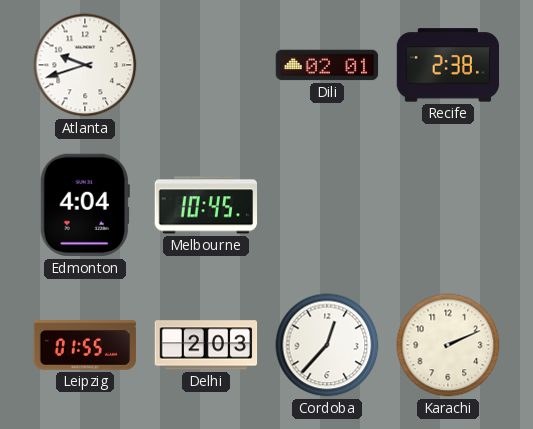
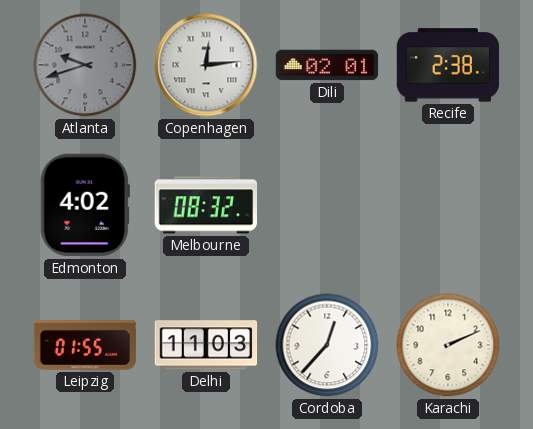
Atlanta dial: white -> grey (85, 65)
Copenhagen: none -> 12:14 (206, 65)
Edmonton: 4:04 -> 4:02 (85, 205)
Melbourne: 10:45 -> 08:32 (206, 205)
Delhi: 2:03 -> 11:03 (206, 345)
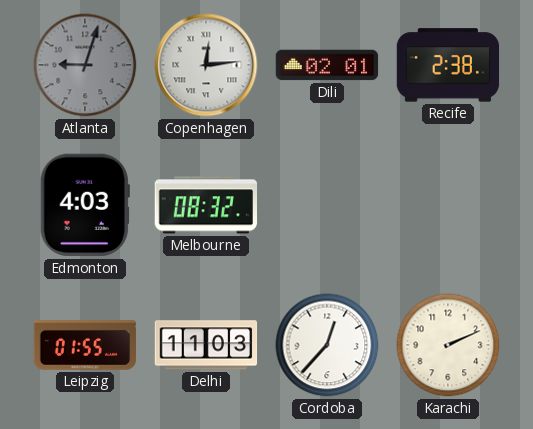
Atlanta: 9:42 -> 9:03 (85, 65)
Edmonton: 4:02 -> 4:03 (85, 205)
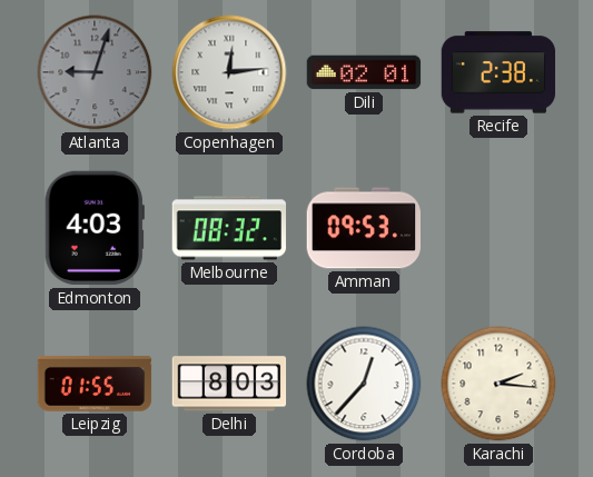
Amman: none -> 09:53 (363, 228)
Delhi: 11:03 -> 8:03 (229, 384)
Karachi: 2:11 -> 2:16 (498, 384)
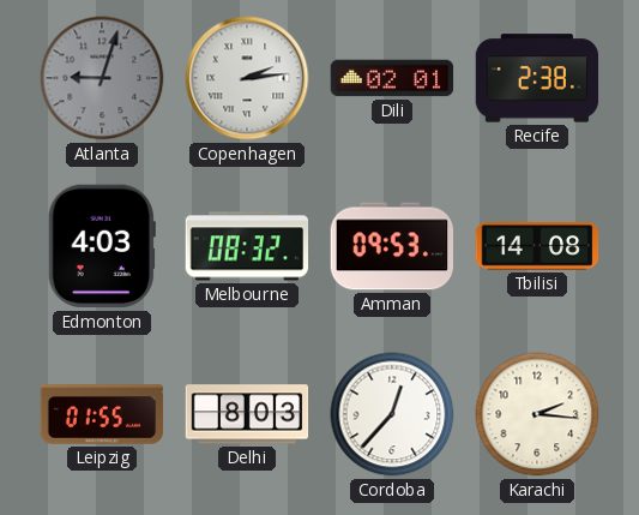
Copenhagen: 12:14 -> 2:14 (247, 78)
Tbilisi: none -> 14:08 (537, 246)
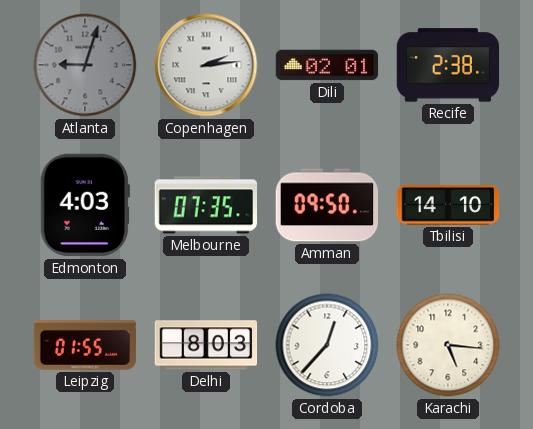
Melbourne: 08:32 -> 07:35 (206, 205)
Amman: 09:53 -> 09:50 (326, 205)
Tbilisi: 14:08 -> 14:10 (448, 205)
Karachi: 2:16 -> 5:16 (448, 345)
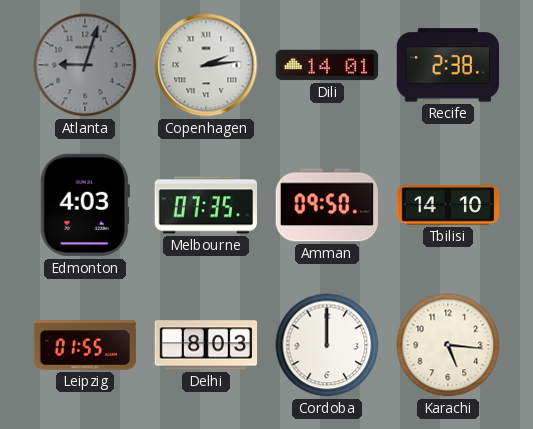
Dili: 02:01 -> 14:01 (327, 65)
Cordoba: 12:37 -> 12:00 (327, 345)
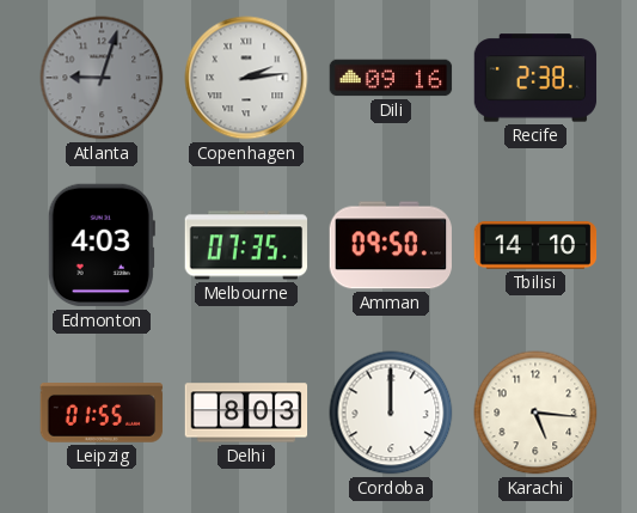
Dili: 14:01 -> 09:16 (391, 78)
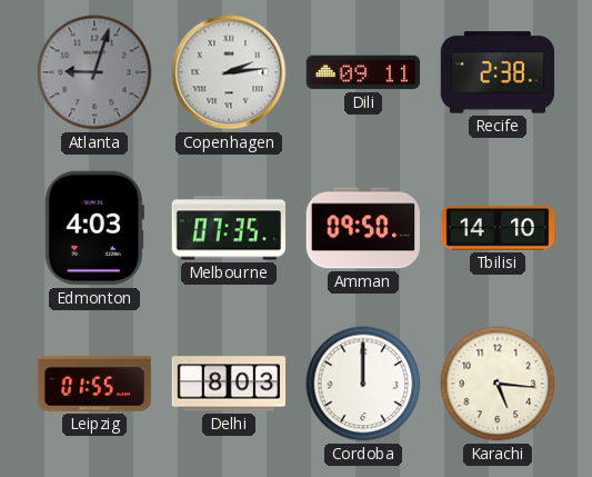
Dili: 09:16 -> 09:11 (363, 72)
